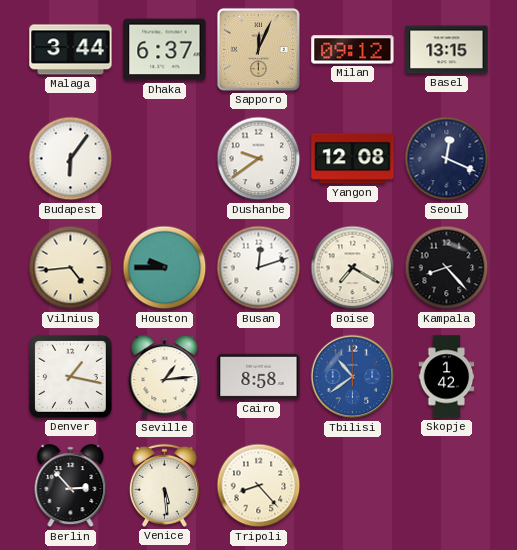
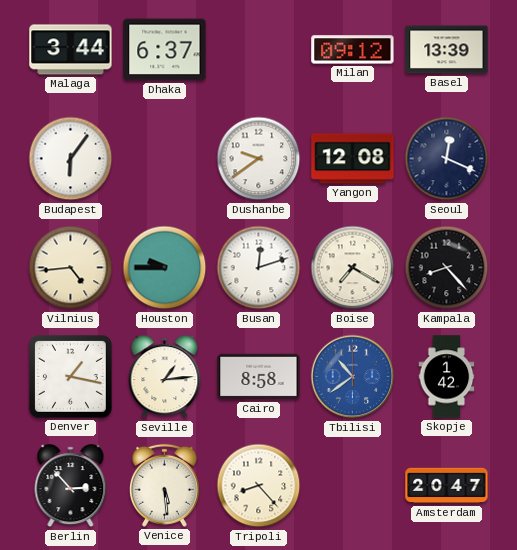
Sapporo: 12:04 -> none (258, 49)
Basel: 13:15 -> 13:39 (447, 50)
Amsterdam: none -> 20:47 (447, 486)
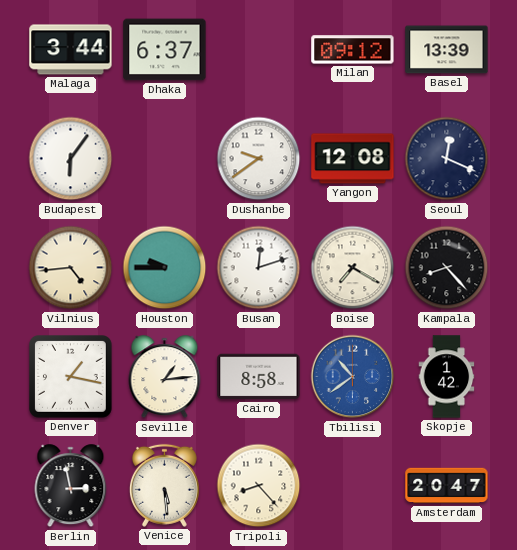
Berlin: 2:53 -> 2:58 (71, 486)
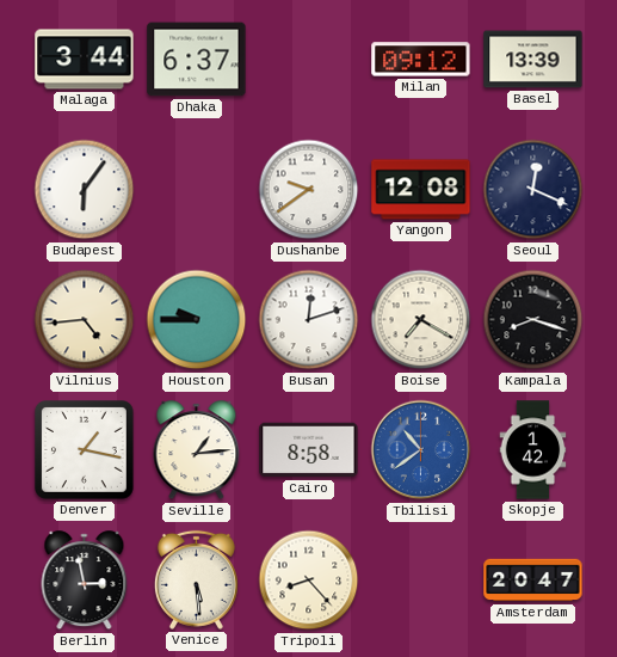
Kampala: 8:23 -> 8:18 (533, 320)
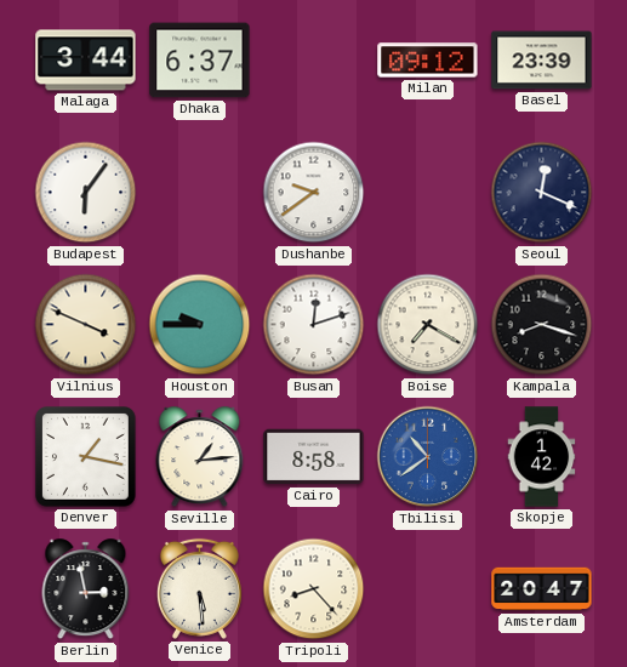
Basel: 13:39 -> 23:39 (542, 61)
Yangon: 12:08 -> none (421, 190)
Vilnius: 4:44 -> 3:49 (86, 325)
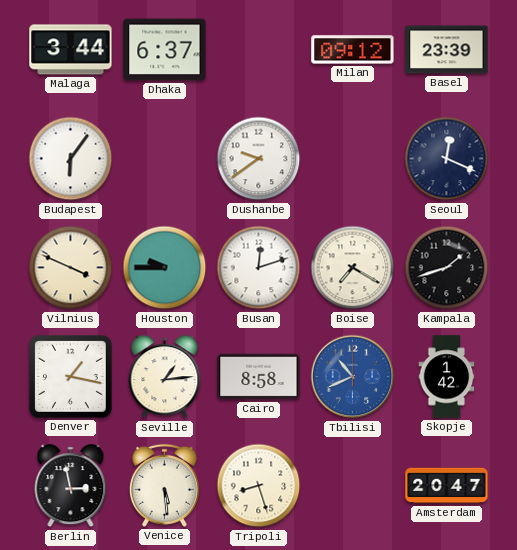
Kampala: 8:18 -> 1:42 (447, 268)
Tbilisi: 10:39 -> 10:41 (353, 377)
Tripoli: 8:23 -> 8:27 (259, 486)
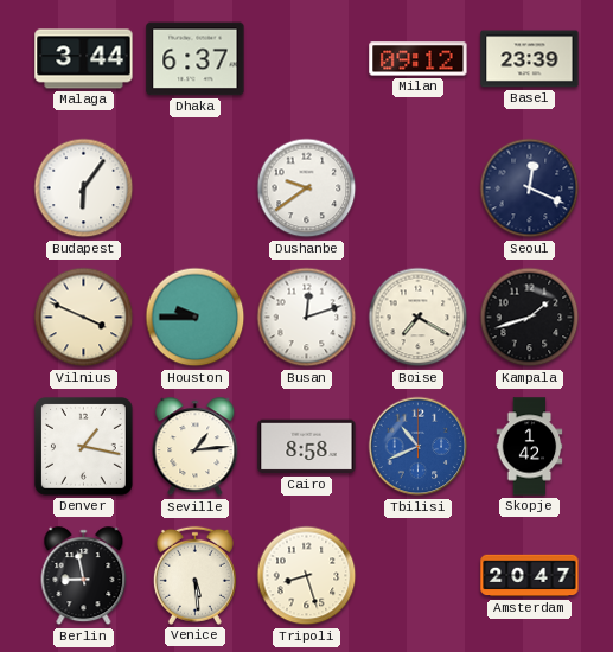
Berlin: 2:58 -> 8:58 (84, 576)
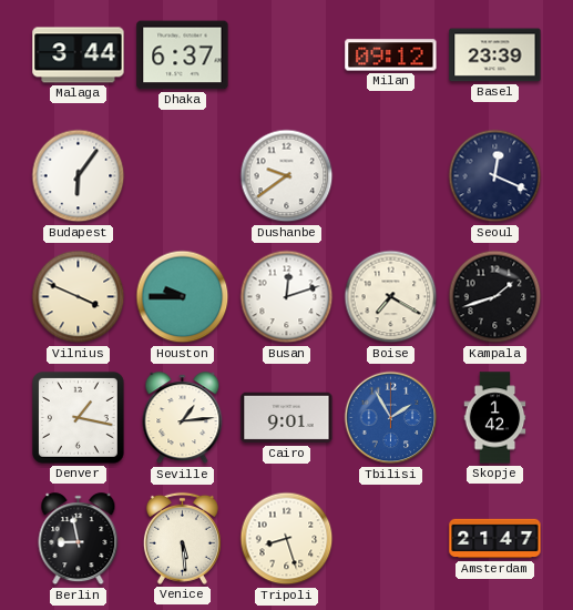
Cairo: 8:58 -> 9:01 (287, 418)
Tbilisi: 10:41 -> 1:55 (391, 418)
Amsterdam: 20:47 -> 21:47 (495, 539)
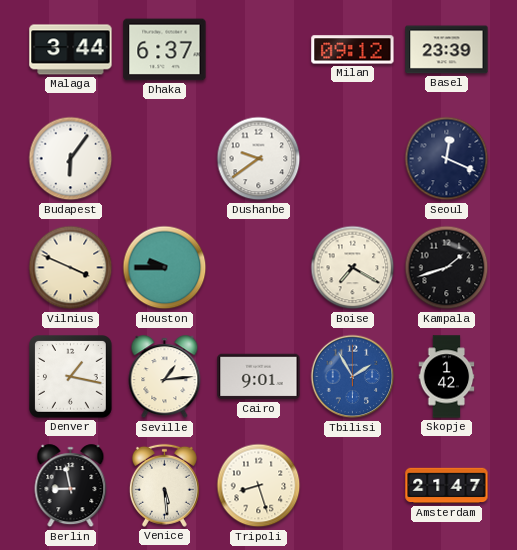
Busan: 12:12 -> none (287, 297)
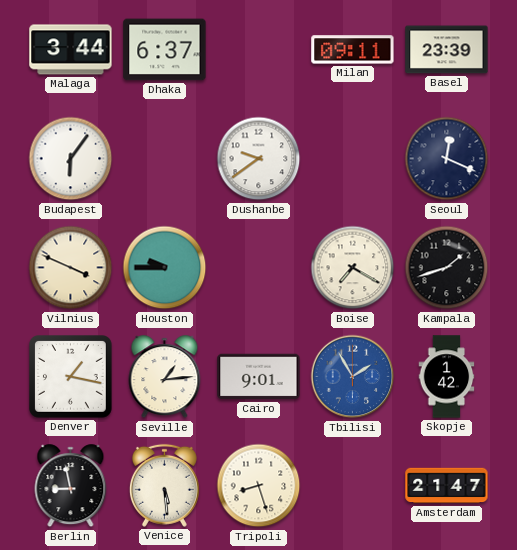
Milan: 09:12 -> 09:11 (353, 50)
